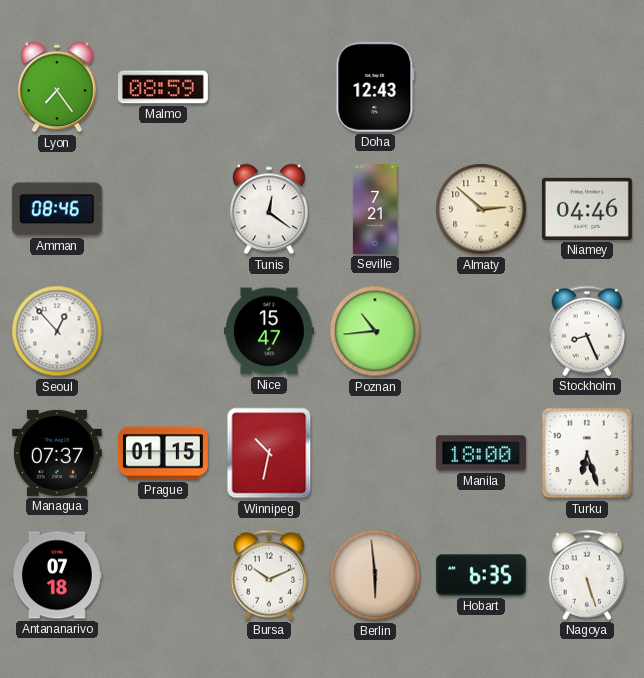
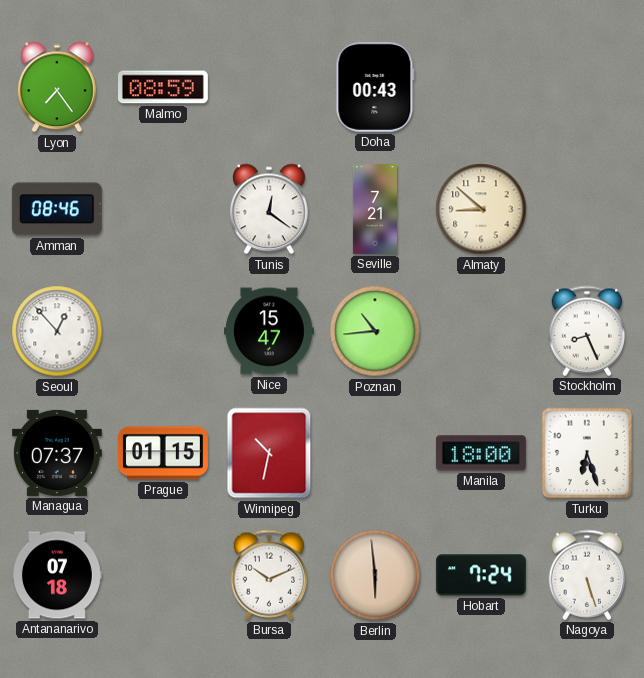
Doha: 12:43 -> 00:43 (375, 87)
Almaty: 2:52 -> 8:52 (481, 209)
Niamey: 04:46 -> none (587, 209)
Hobart: 6:35 -> 7:24 (481, 575)
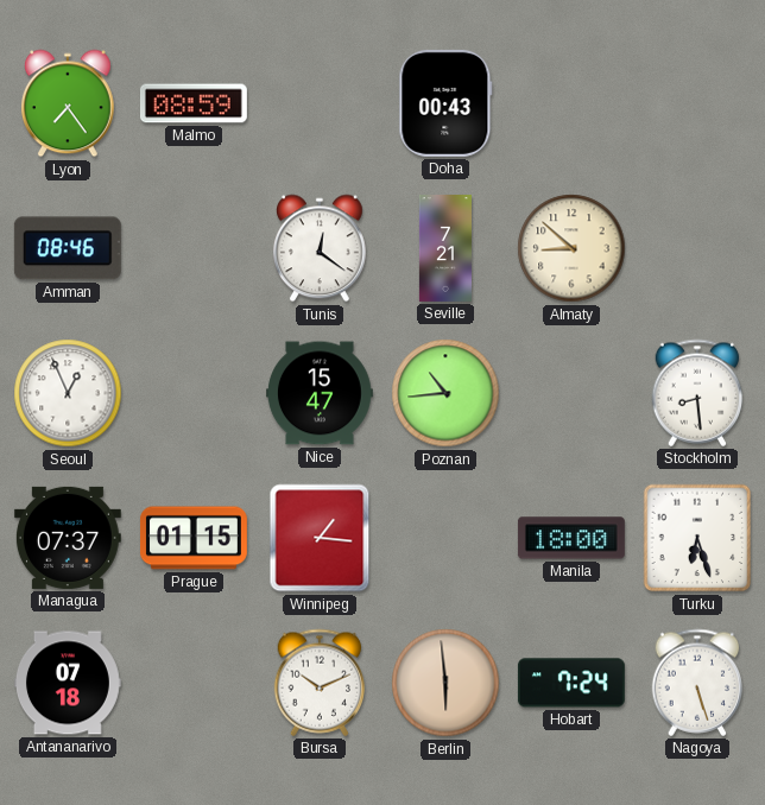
Seoul: 12:53 -> 12:56 (68, 393)
Stockholm: 8:26 -> 8:29 (697, 393)
Winnipeg: 10:32 -> 1:16 (320, 538)
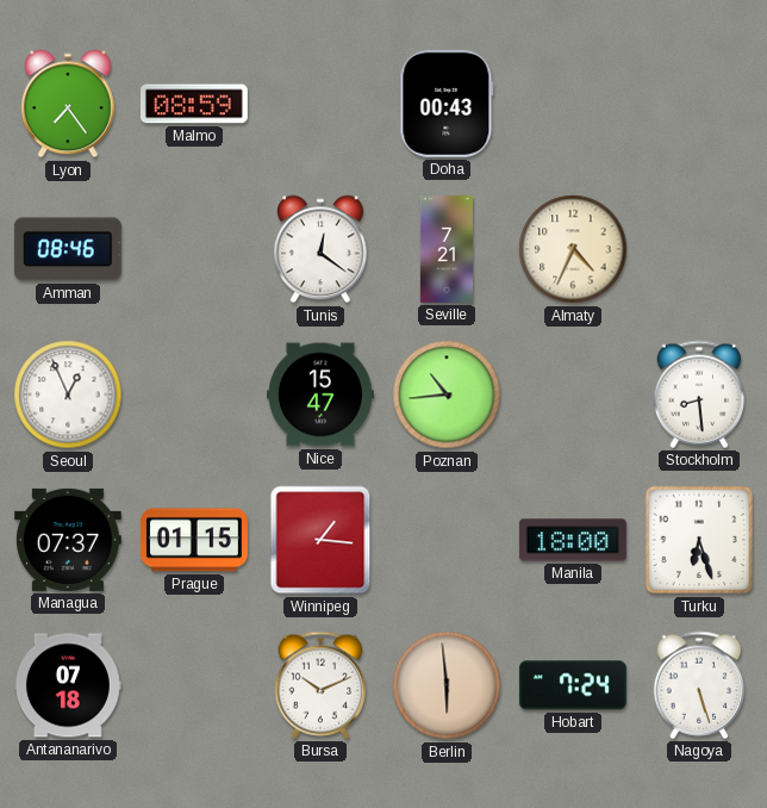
Almaty: 8:52 -> 4:34 (573, 249)
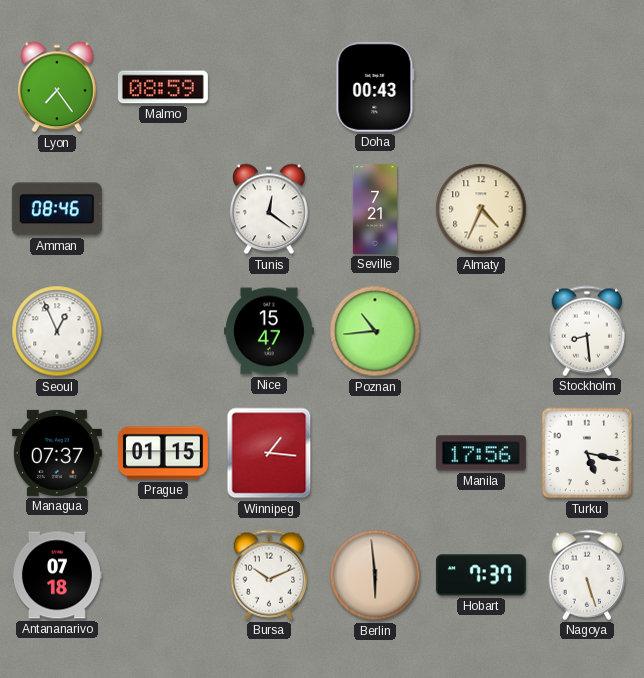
Manila: 18:00 -> 17:56 (481, 453)
Turku: 6:27 -> 5:17 (587, 453)
Hobart: 7:24 -> 7:37 (481, 575)
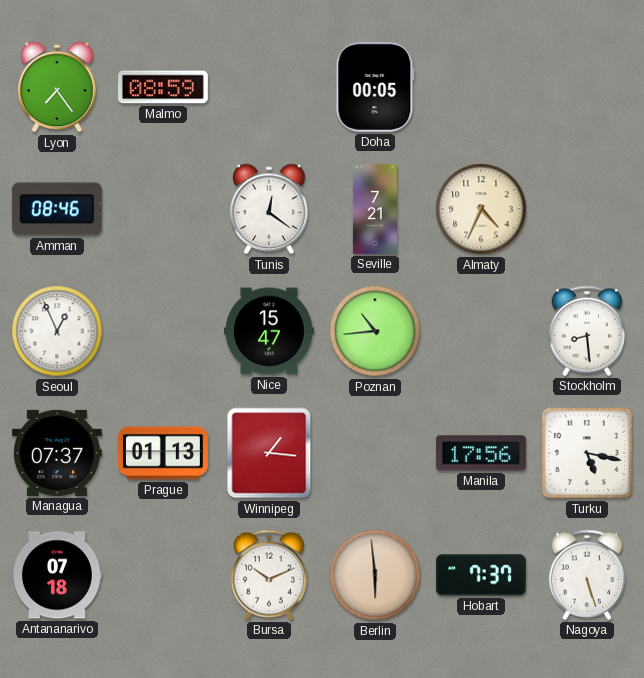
Doha: 00:43 -> 00:05 (375, 87)
Prague: 01:15 -> 01:13 (163, 453)
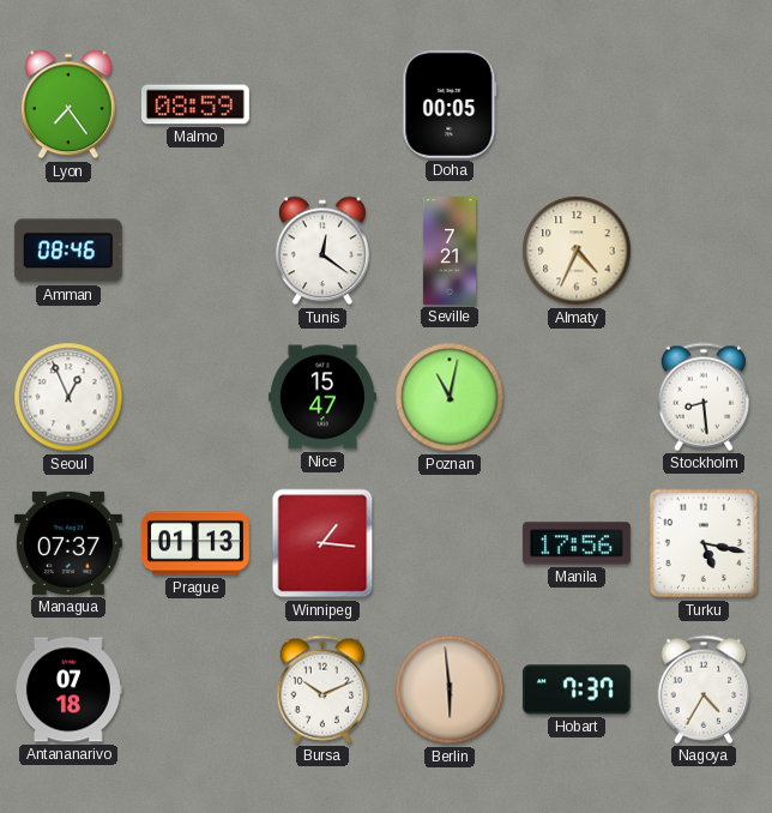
Poznan: 10:44 -> 11:02 (450, 397)
Nagoya: 5:27 -> 4:35 (704, 689)
